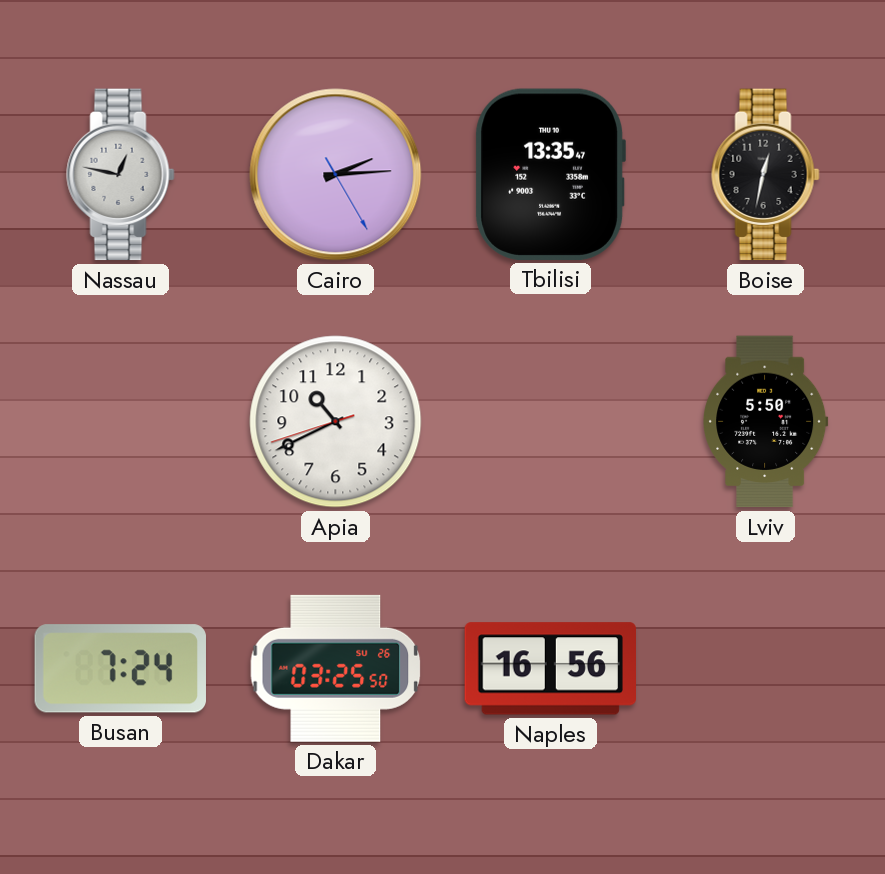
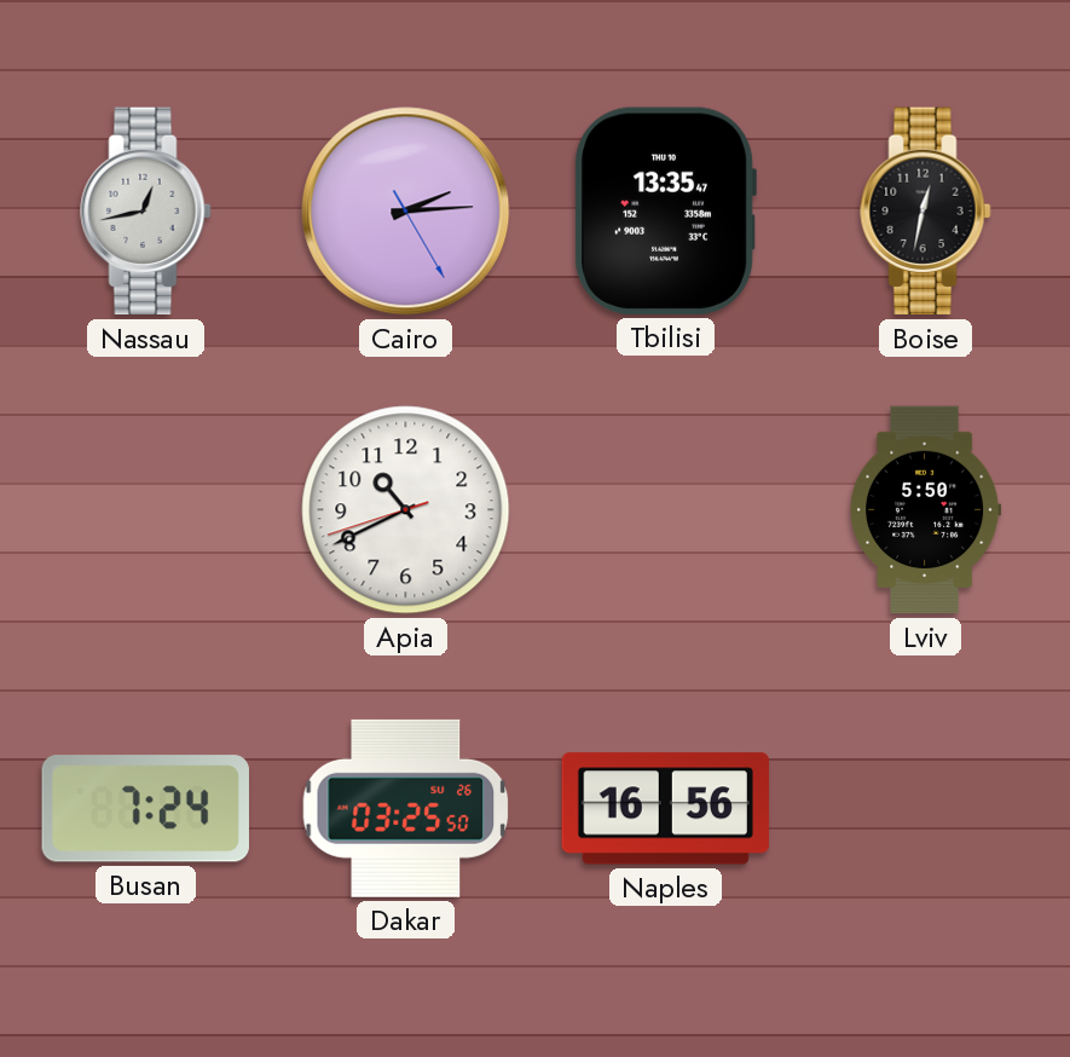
Nassau: 12:47 -> 12:43 (146, 212)
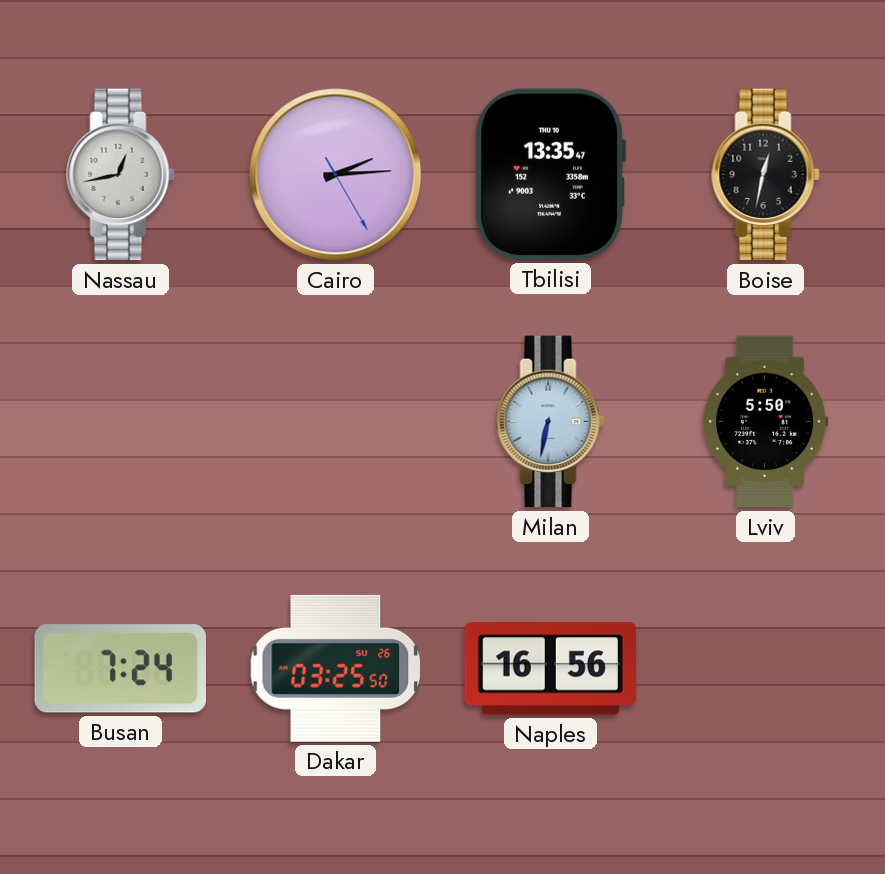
Apia: 10:40 -> none (406, 510)
Milan: none -> 6:32 (551, 422)
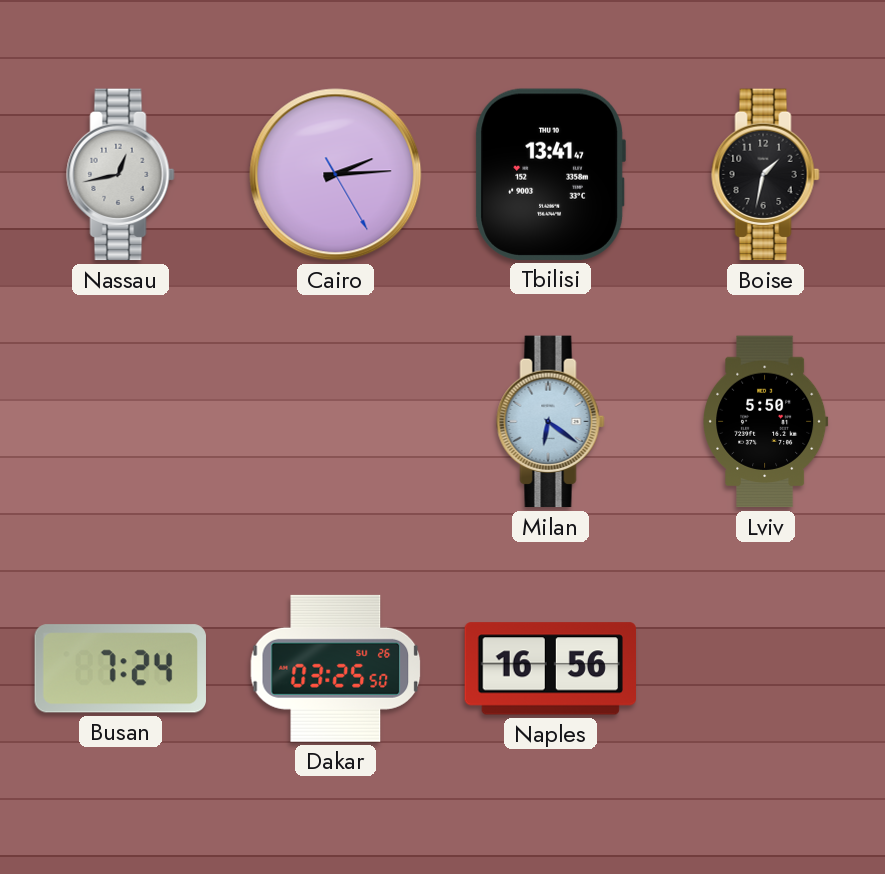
Tbilisi: 13:35 -> 13:41 (550, 174)
Boise: 12:32 -> 1:32 (766, 175)
Milan: 6:32 -> 6:21 (551, 422)
